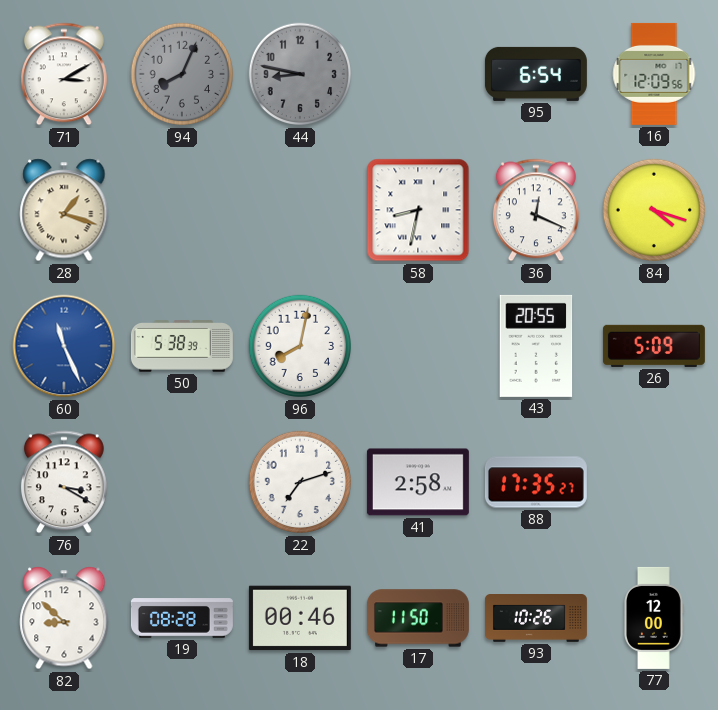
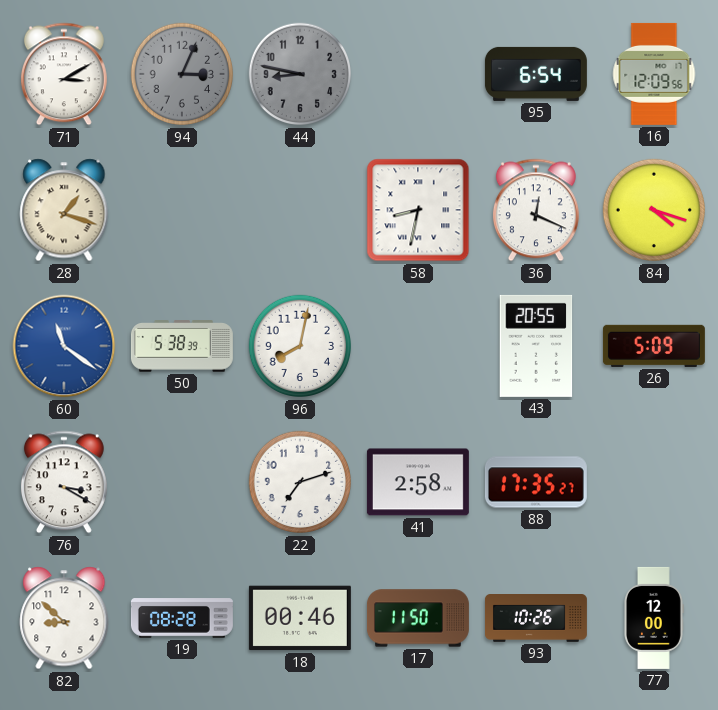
94: 8:04 -> 3:04 (182, 74)
60: 11:26 -> 11:21 (64, 346)
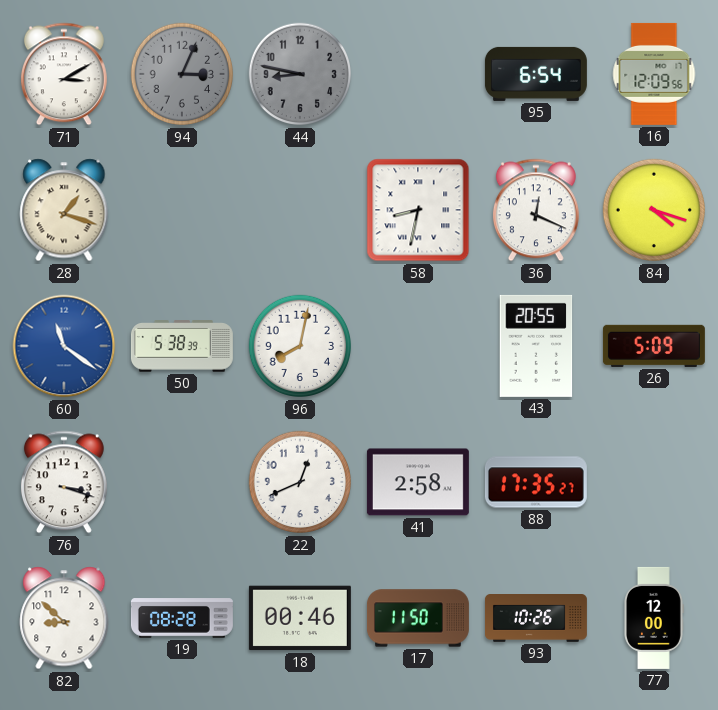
76: 3:20 -> 3:18 (64, 482)
22: 7:12 -> 12:41 (300, 482)
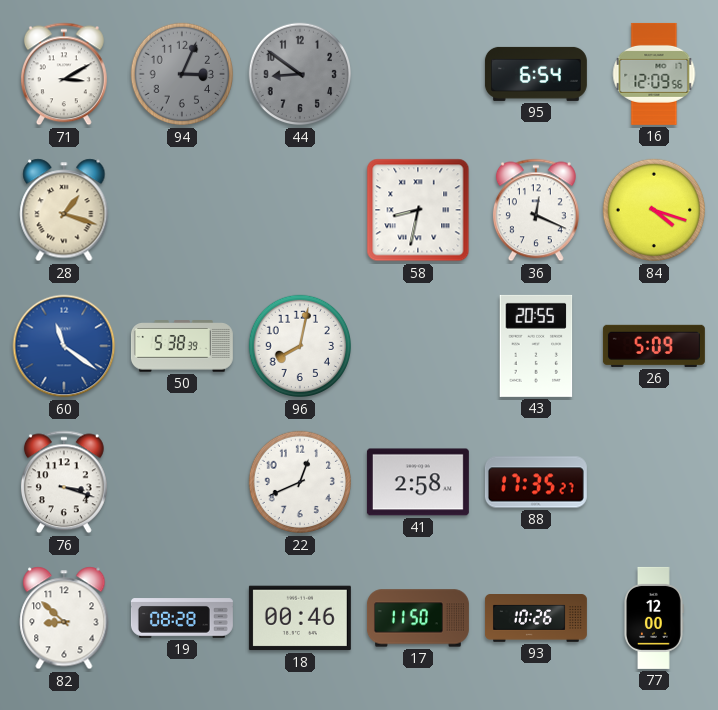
44: 8:47 -> 8:51 (300, 74)
